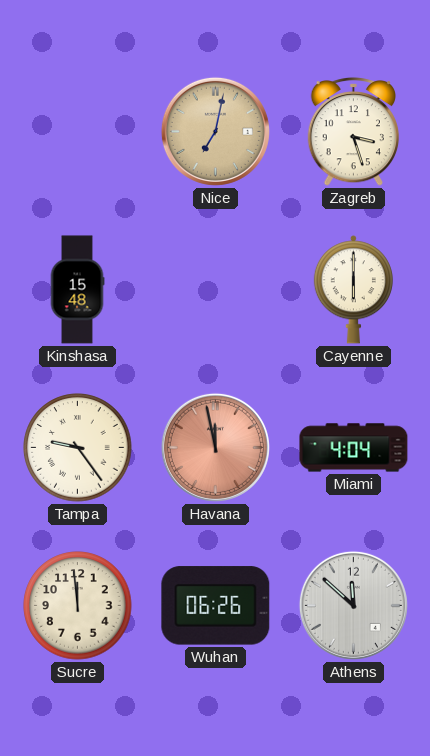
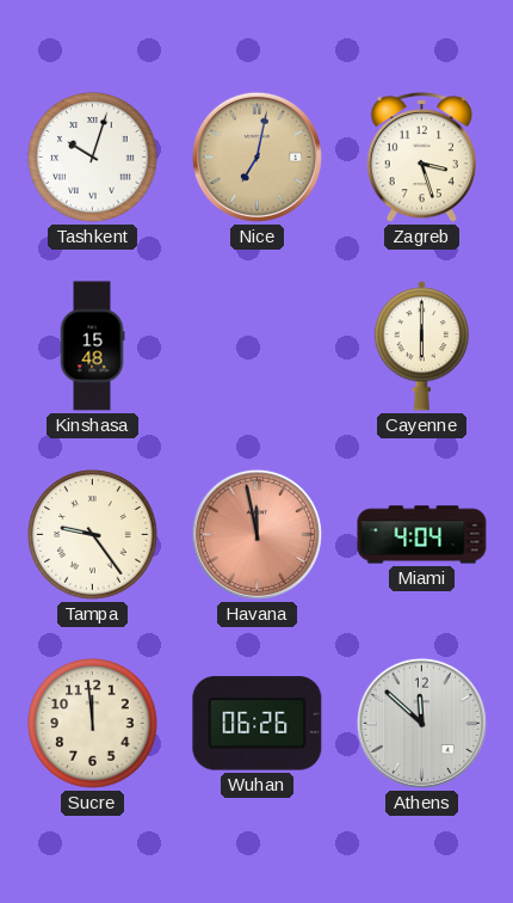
Tashkent: none -> 10:03 (93, 158)
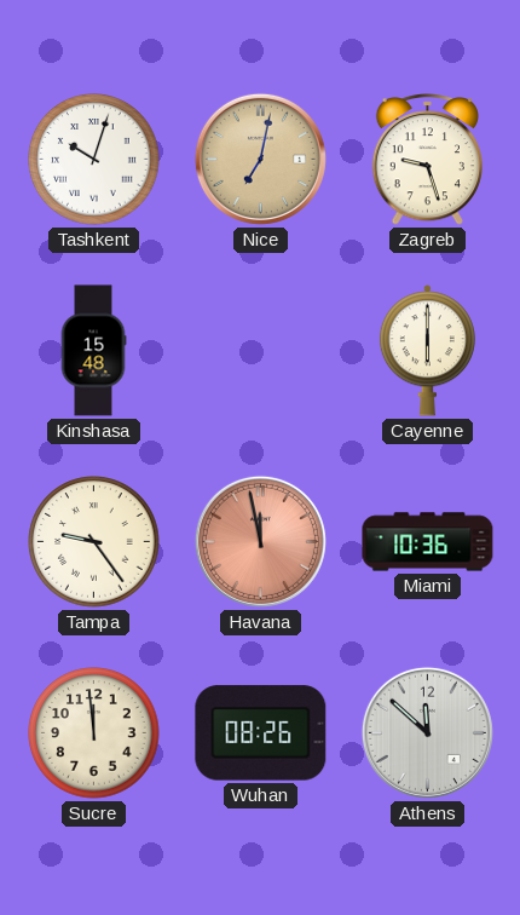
Zagreb: 3:27 -> 9:27 (427, 160)
Miami: 4:04 -> 10:36 (428, 542)
Wuhan: 06:26 -> 08:26 (261, 733)
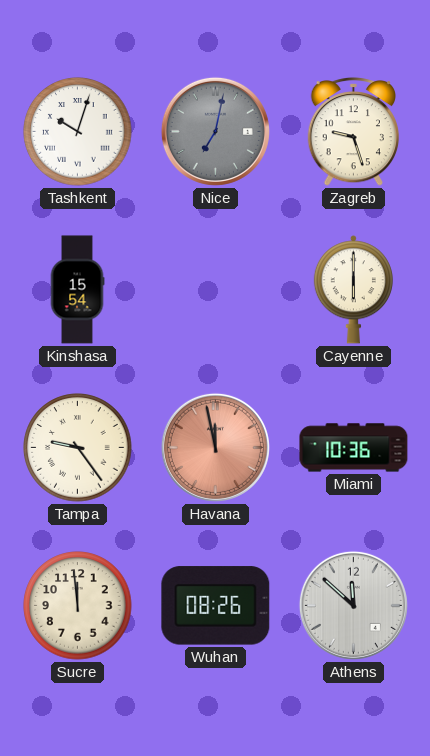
Nice dial: champagne -> grey (215, 131)
Kinshasa: 15:48 -> 15:54 (77, 290)
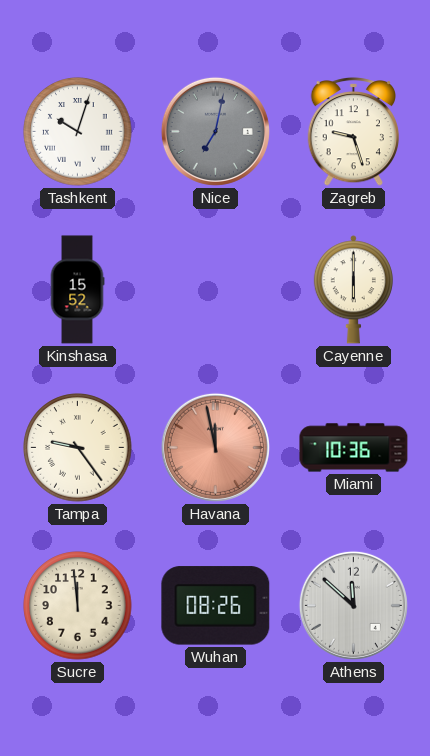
Kinshasa: 15:54 -> 15:52 (77, 290)
